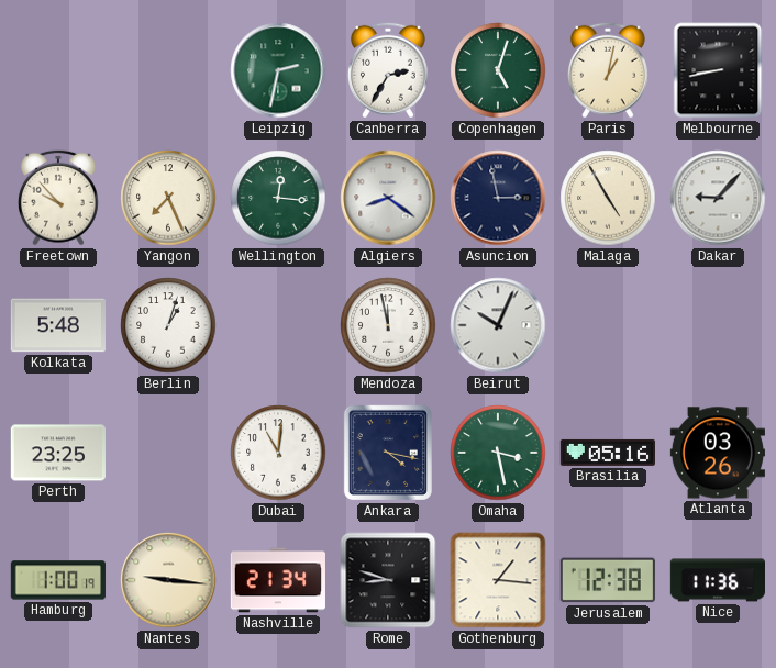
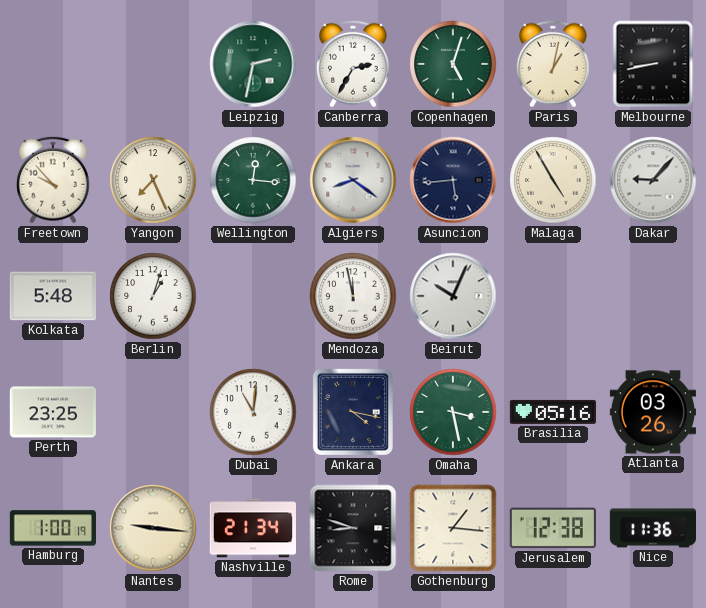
Asuncion: 2:58 -> 5:44 (453, 180)
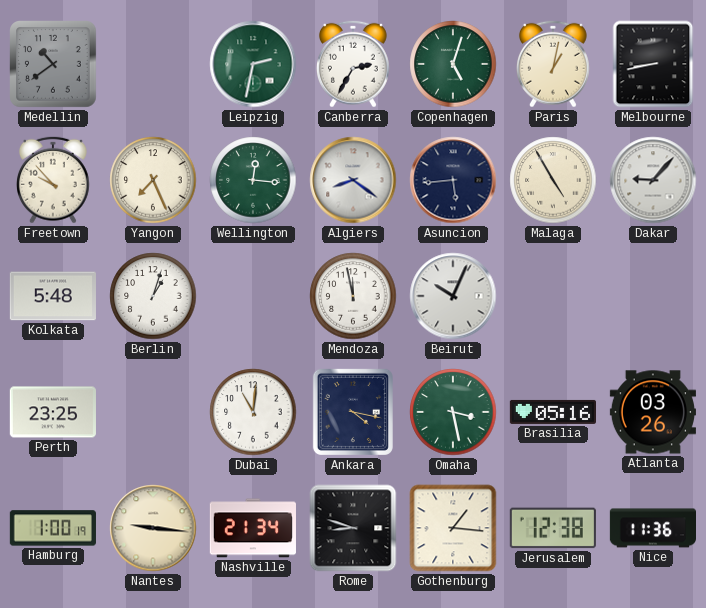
Medellin: none -> 10:39 (54, 65)
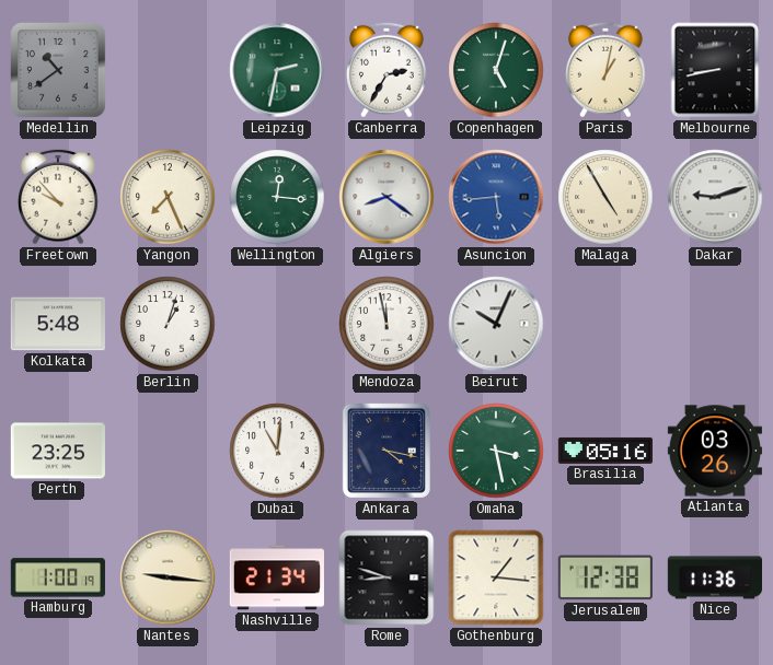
Asuncion dial: navy -> blue (496, 197)
Dakar: 9:07 -> 9:12 (715, 197)
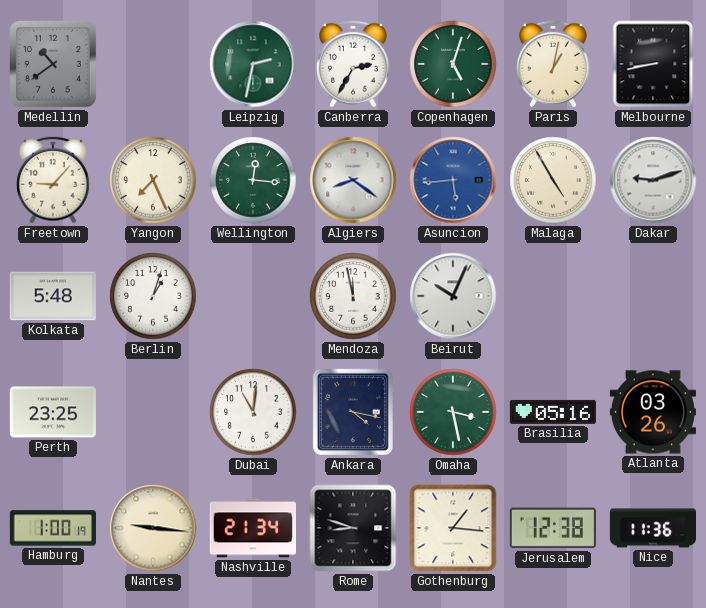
Freetown: 9:53 -> 9:07 (54, 180)
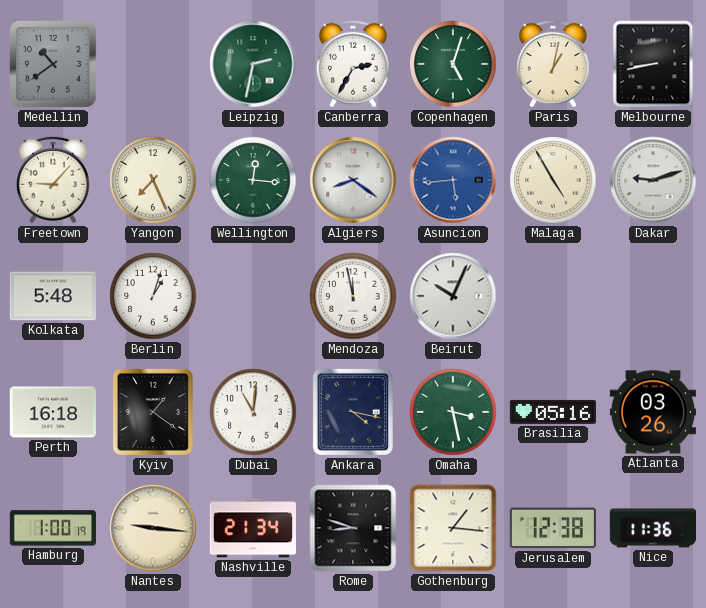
Perth: 23:25 -> 16:18 (53, 412)
Kyiv: none -> 1:21 (153, 412)
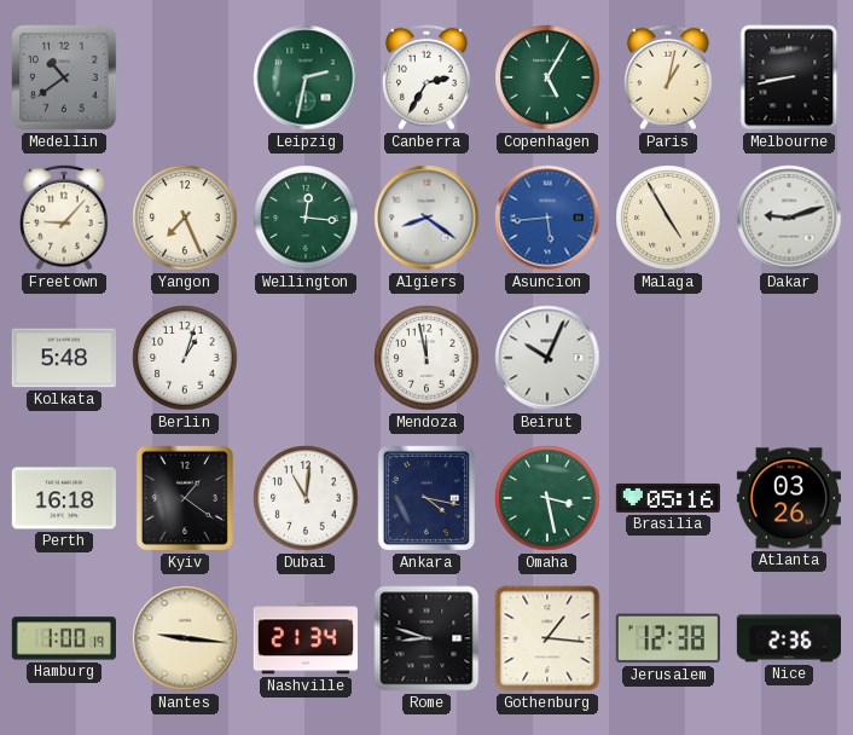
Copenhagen: 5:03 -> 5:05 (547, 77)
Nice: 11:36 -> 2:36 (788, 638)
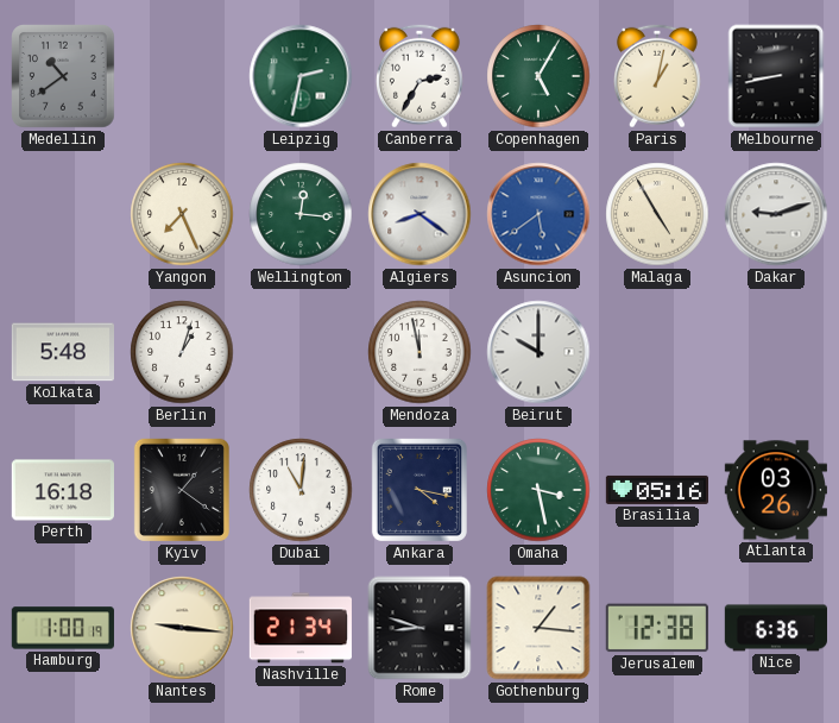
Freetown: 9:07 -> none (65, 218)
Asuncion: 5:44 -> 5:39 (538, 214)
Beirut: 10:04 -> 10:00 (538, 352)
Nice: 2:36 -> 6:36 (775, 628)
